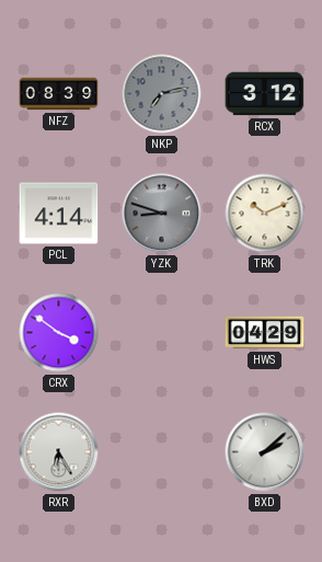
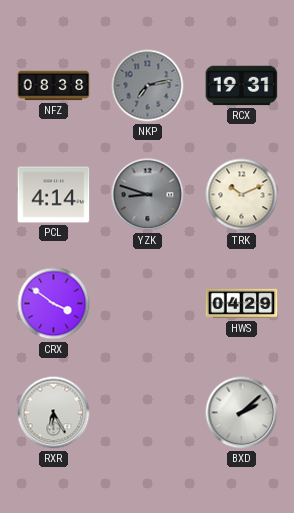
NFZ: 08:39 -> 08:38 (54, 86)
RCX: 3:12 -> 19:31 (242, 86)
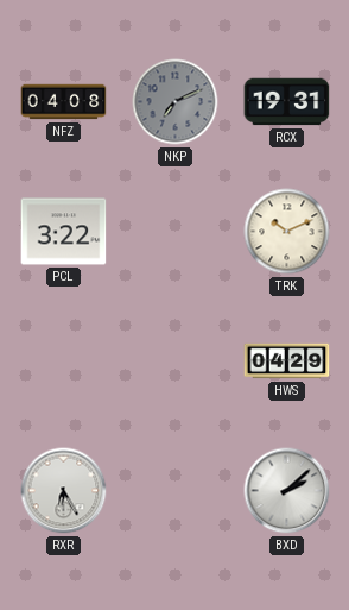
NFZ: 08:38 -> 04:08 (64, 102)
NKP: 7:13 -> 7:11 (176, 102)
PCL: 4:14 -> 3:22 (64, 232)
YZK: 8:48 -> none (148, 195)
CRX: 3:51 -> none (54, 304)
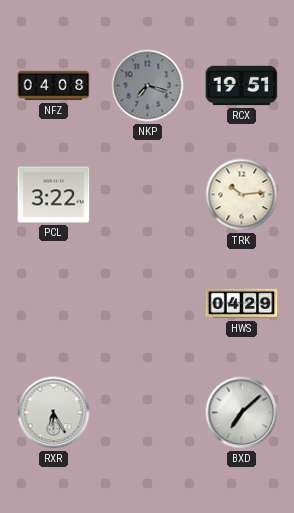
NKP: 7:11 -> 7:18 (148, 86)
RCX: 19:31 -> 19:51 (242, 86)
TRK: 10:11 -> 10:14 (242, 195)
BXD: 2:08 -> 7:08 (242, 413)
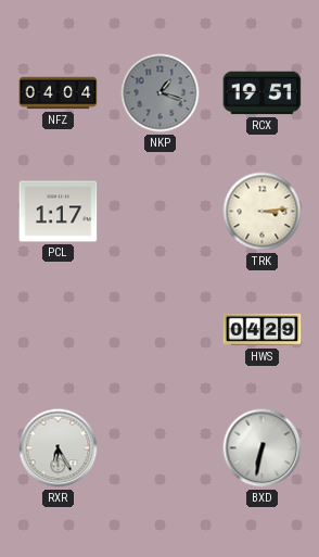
NFZ: 04:08 -> 04:04 (59, 93)
NKP: 7:18 -> 1:18 (161, 93)
PCL: 3:22 -> 1:17 (59, 212)
TRK: 10:14 -> 3:14 (263, 212)
BXD: 7:08 -> 6:32 (263, 448)
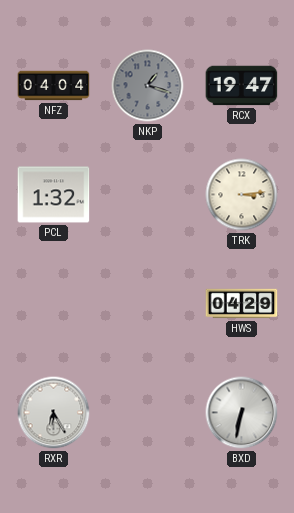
RCX: 19:51 -> 19:47 (242, 86)
PCL: 1:17 -> 1:32 (54, 195)
